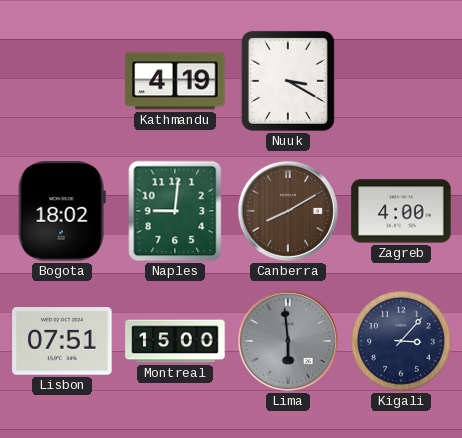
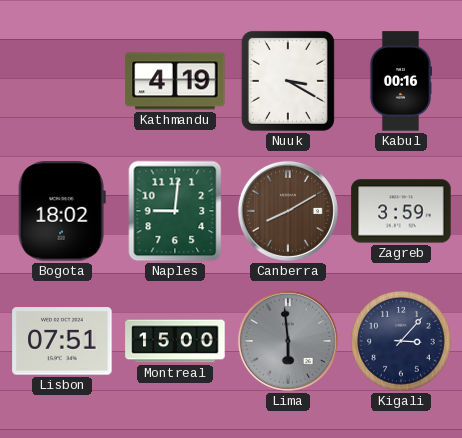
Kabul: none -> 00:16 (401, 81)
Zagreb: 4:00 -> 3:59 (401, 211)
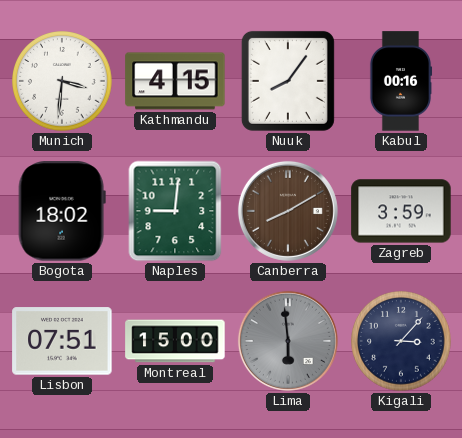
Munich: none -> 3:31 (62, 81)
Kathmandu: 4:19 -> 4:15 (175, 81)
Nuuk: 3:20 -> 8:06 (288, 81)
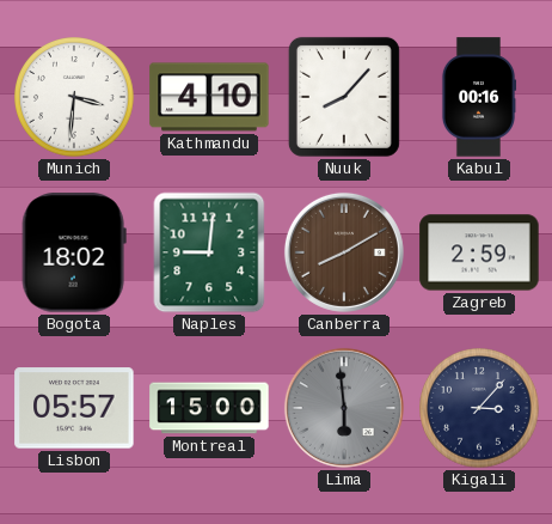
Kathmandu: 4:15 -> 4:10 (209, 97)
Nuuk: 8:06 -> 8:07 (344, 97)
Zagreb: 3:59 -> 2:59 (479, 252)
Lisbon: 07:51 -> 05:57 (74, 408)
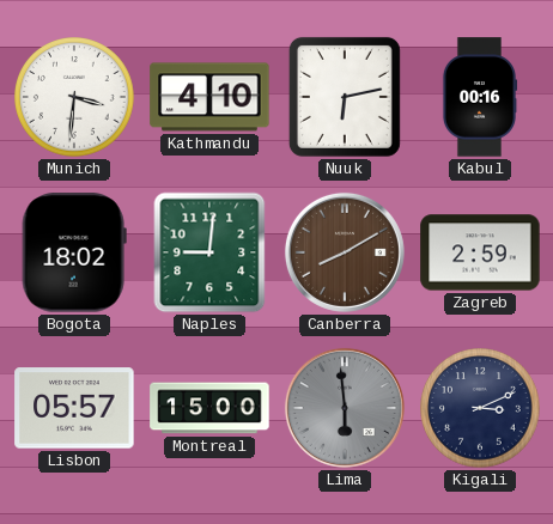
Nuuk: 8:07 -> 6:13 (345, 97)
Kigali: 3:07 -> 3:11 (480, 408)
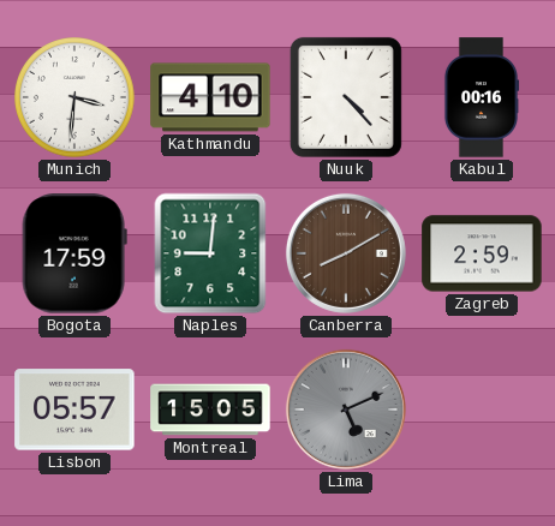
Nuuk: 6:13 -> 4:23 (346, 97)
Bogota: 18:02 -> 17:59 (74, 253)
Montreal: 15:00 -> 15:05 (210, 410)
Lima: 5:59 -> 5:11 (346, 410)
Kigali: 3:11 -> none (480, 408)
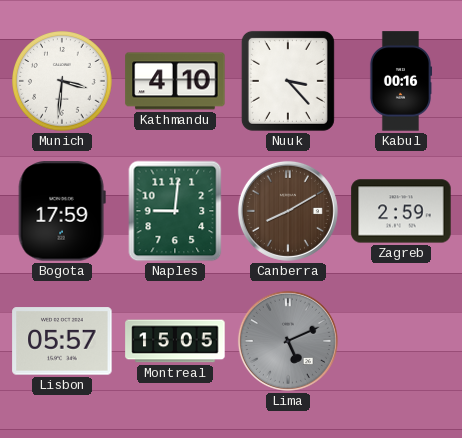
Nuuk: 4:23 -> 3:23 (288, 81)
